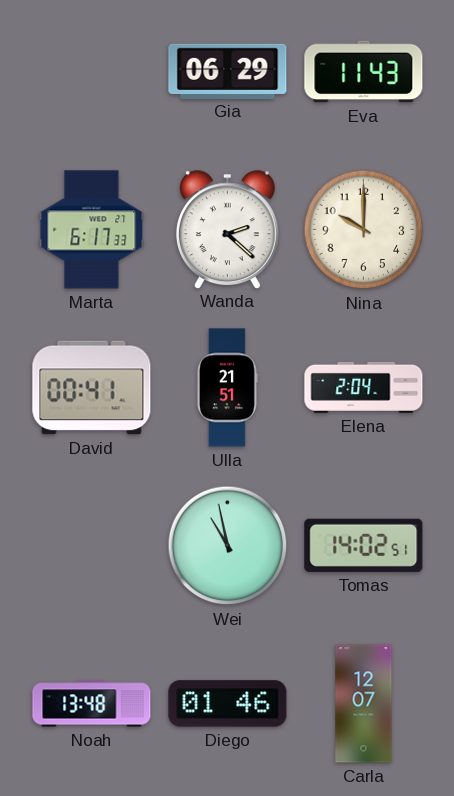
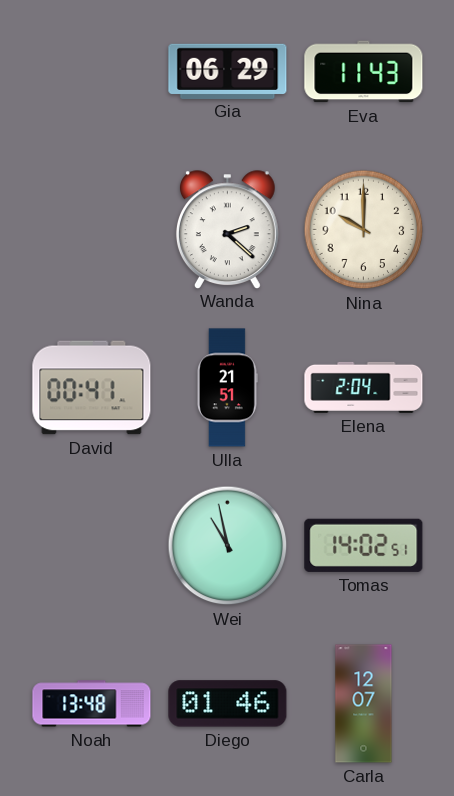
Marta: 6:17 -> none (92, 230)
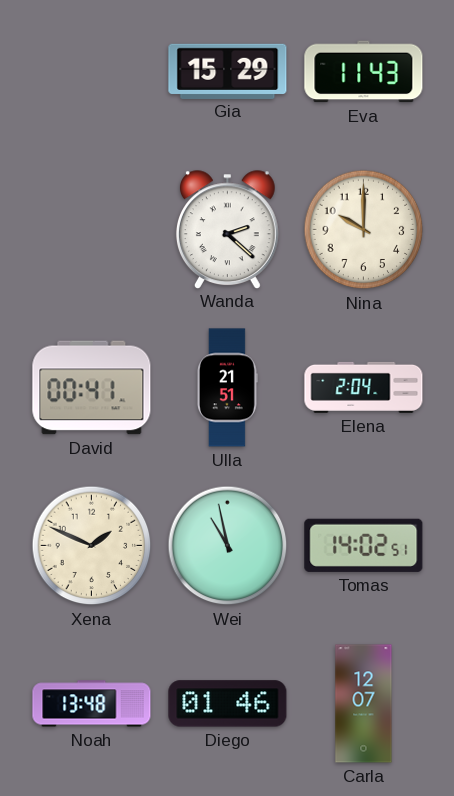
Gia: 06:29 -> 15:29 (228, 71)
Xena: none -> 1:49 (92, 546)
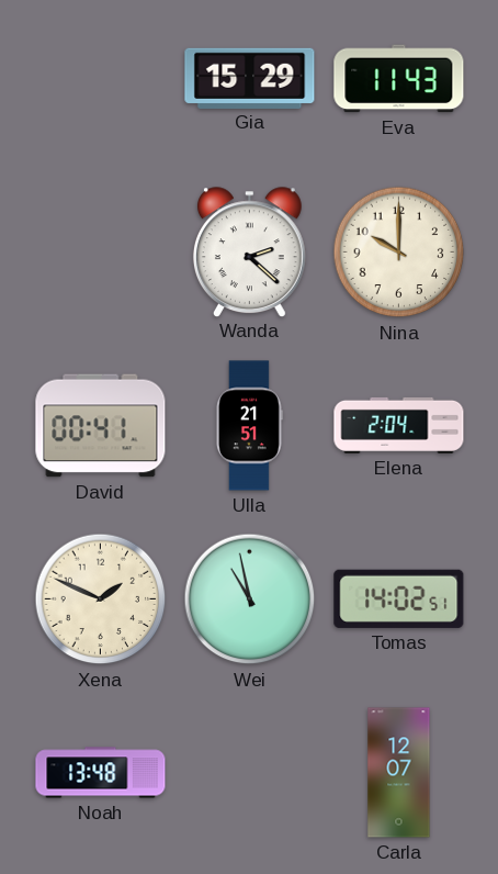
Diego: 01:46 -> none (228, 704)
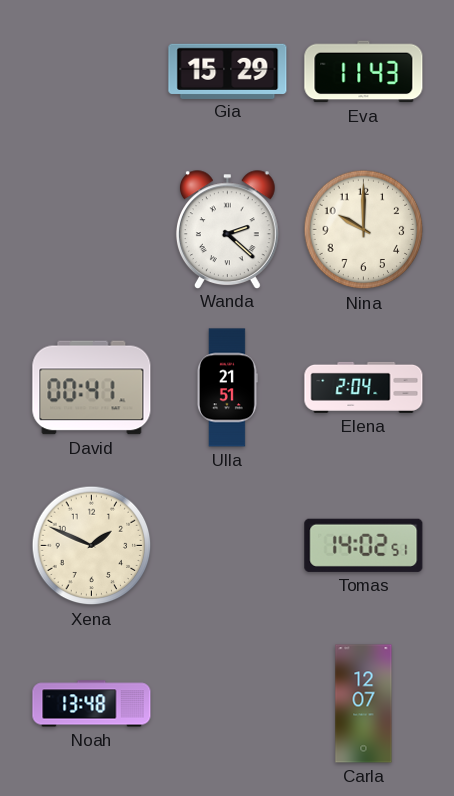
Wei: 10:58 -> none (250, 600)
